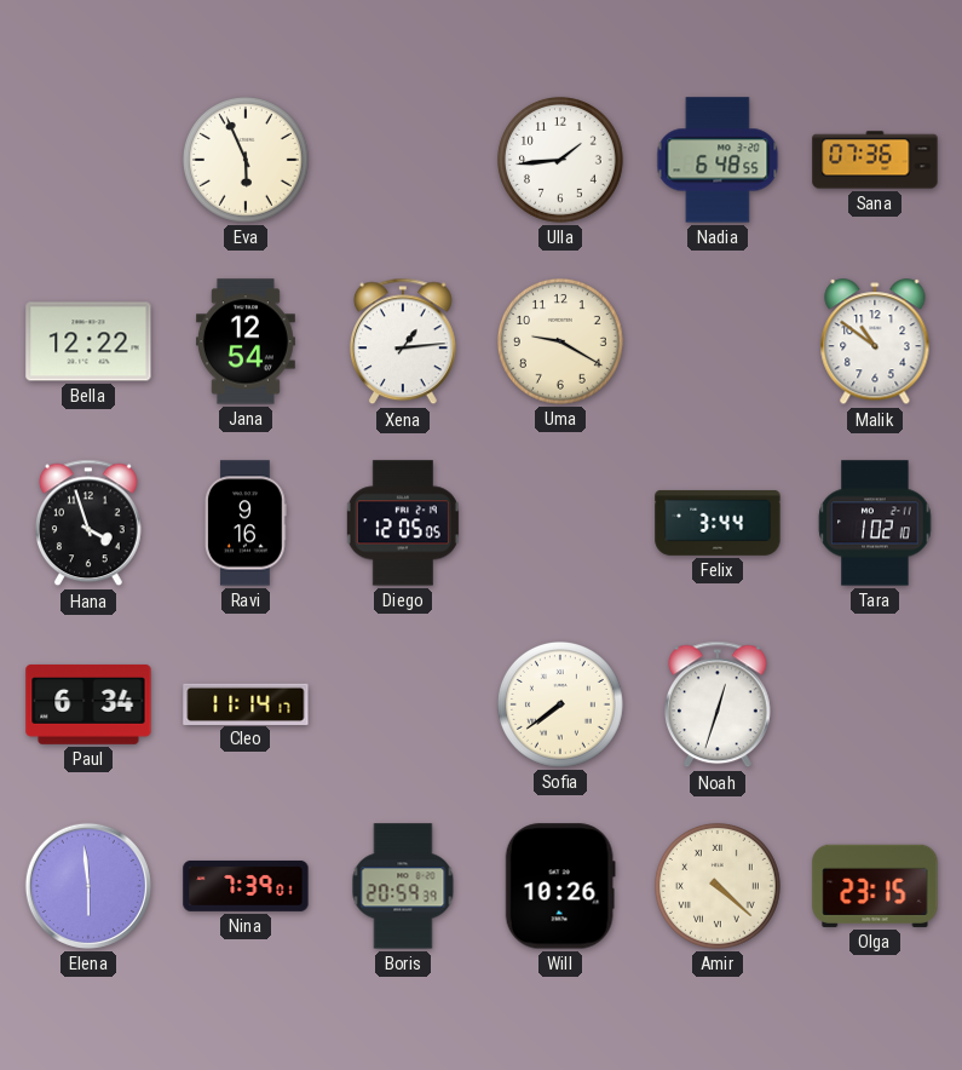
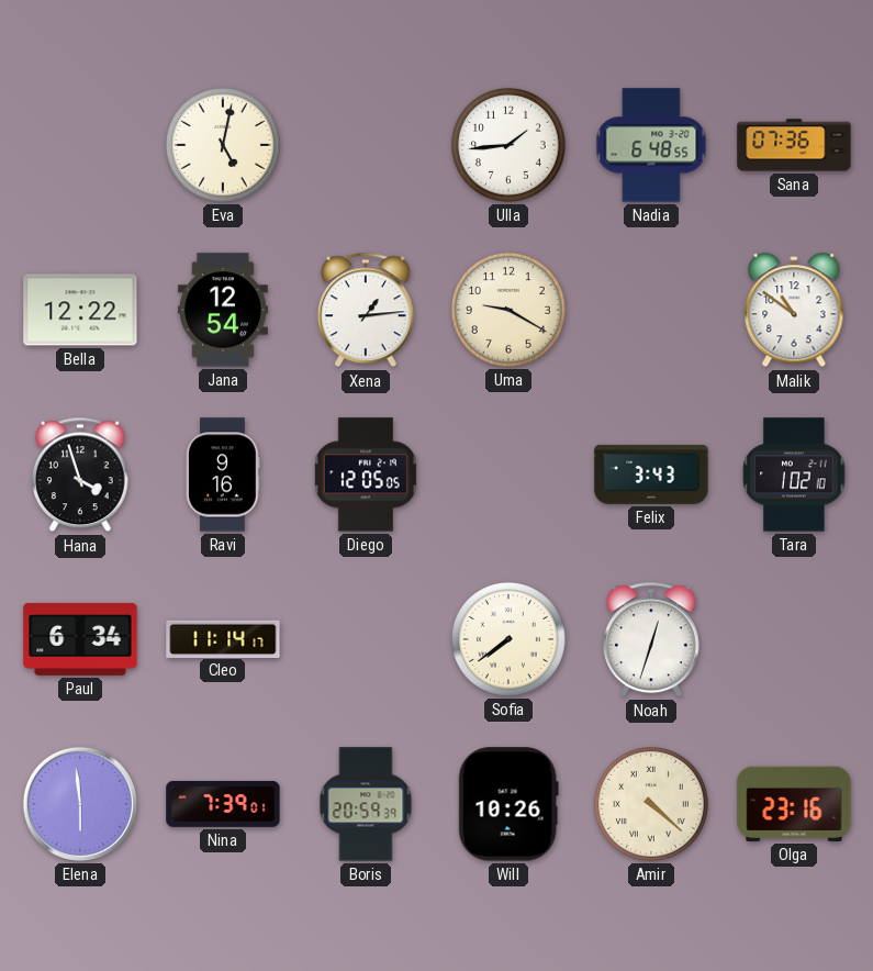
Eva: 5:56 -> 5:02 (223, 145)
Felix: 3:44 -> 3:43 (651, 475)
Olga: 23:15 -> 23:16 (794, 804)
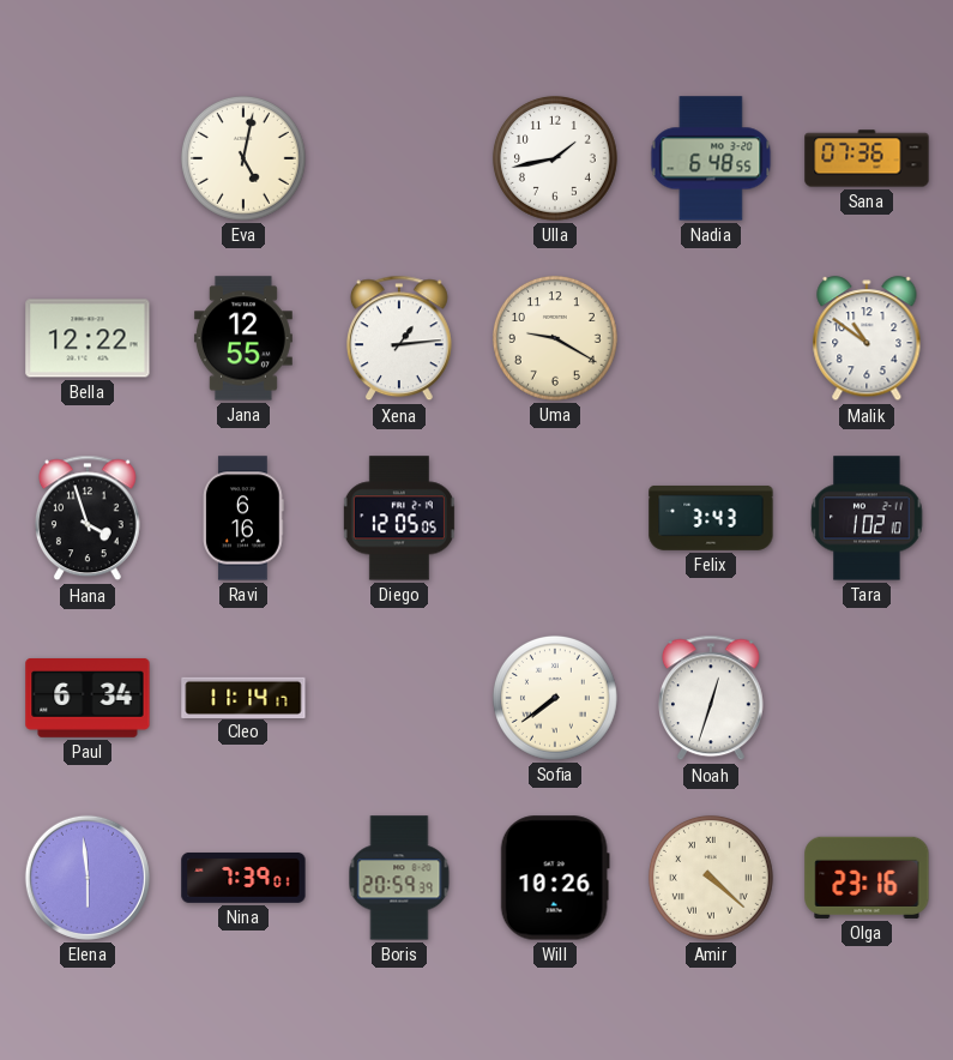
Ulla: 1:44 -> 1:43 (555, 158)
Jana: 12:54 -> 12:55 (243, 338)
Ravi: 9:16 -> 6:16 (243, 518)
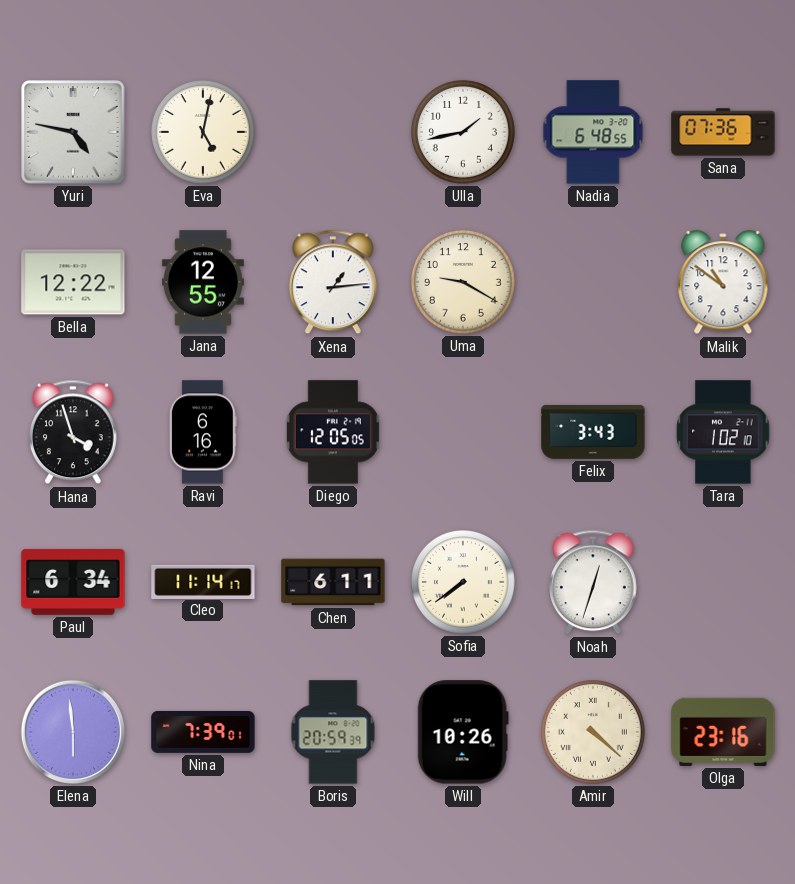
Yuri: none -> 4:47 (73, 132)
Chen: none -> 6:11 (333, 582)
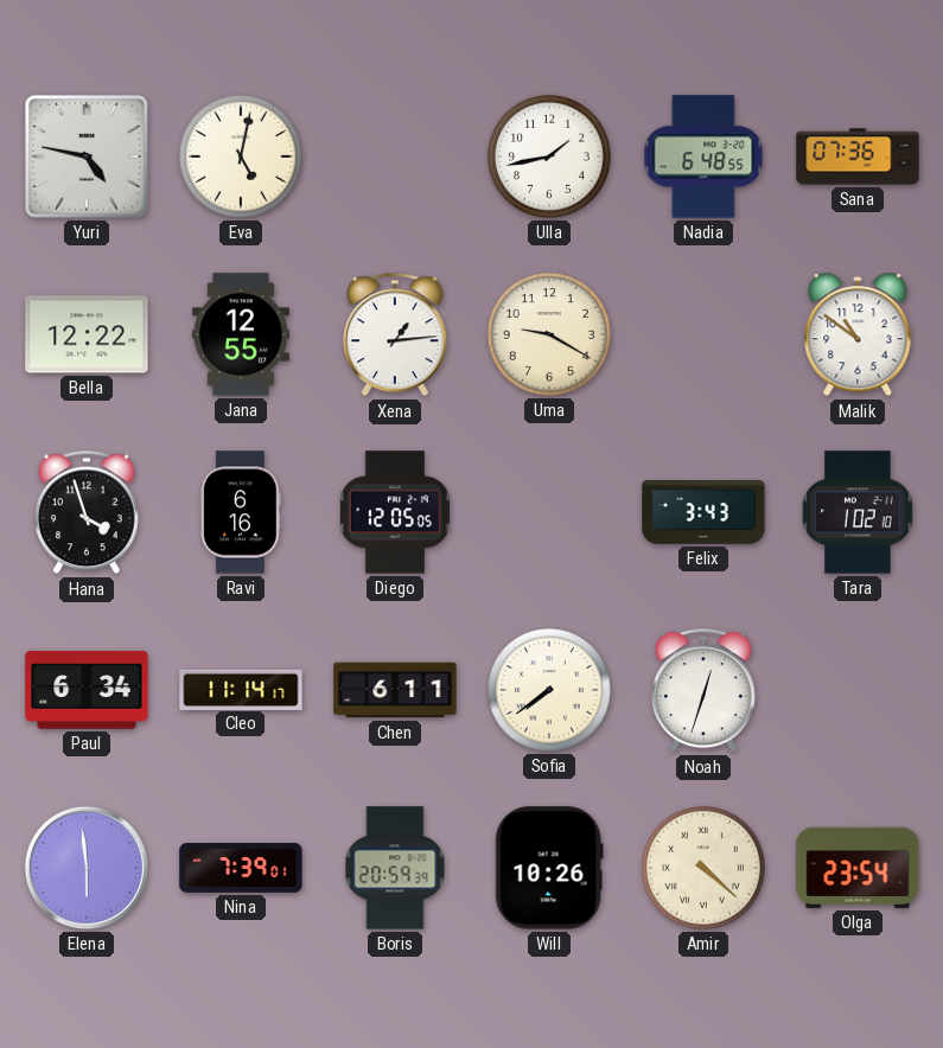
Olga: 23:16 -> 23:54 (858, 868)
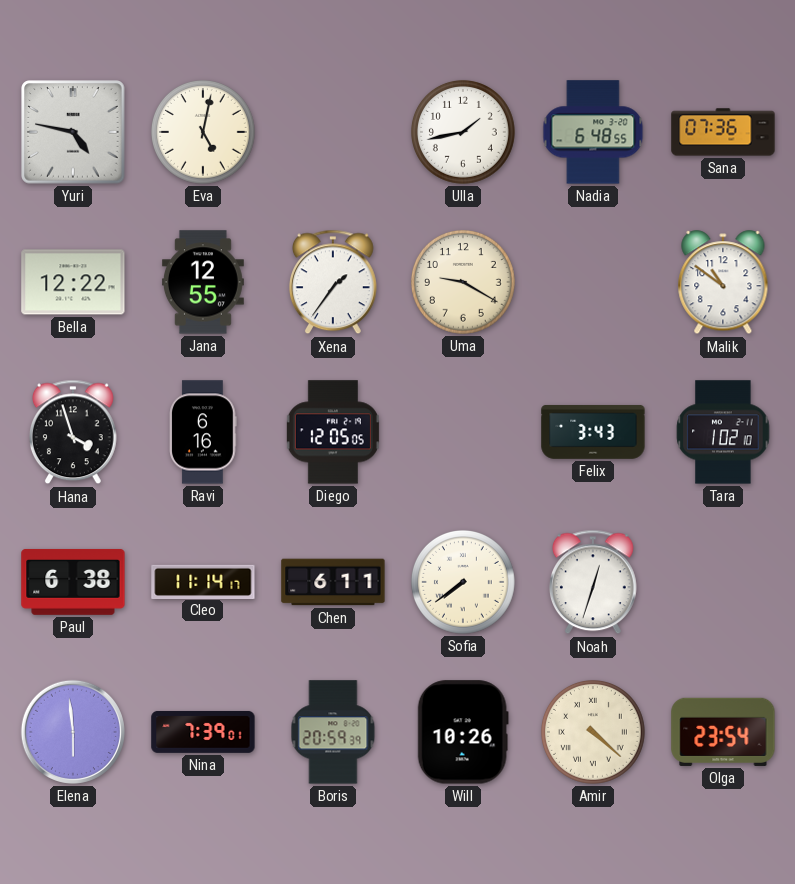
Xena: 1:14 -> 1:36 (333, 282)
Paul: 6:34 -> 6:38 (73, 582)
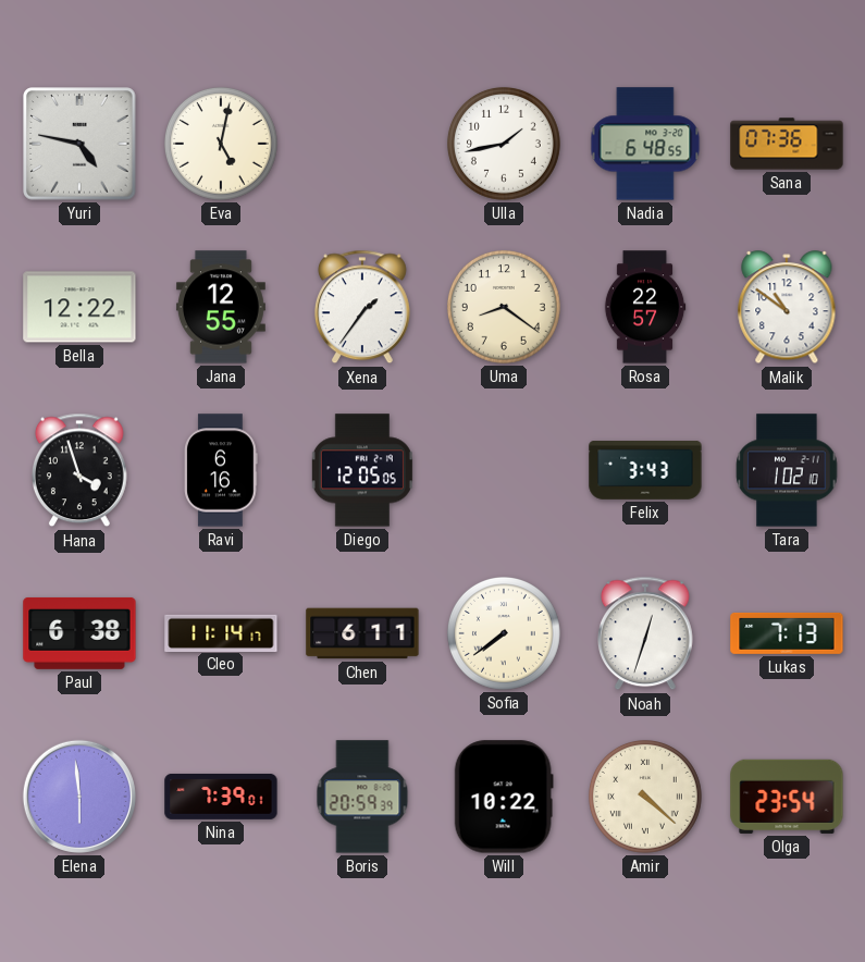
Uma: 9:20 -> 8:21 (504, 307)
Rosa: none -> 22:57 (645, 307)
Lukas: none -> 7:13 (787, 633)
Will: 10:26 -> 10:22 (504, 797)
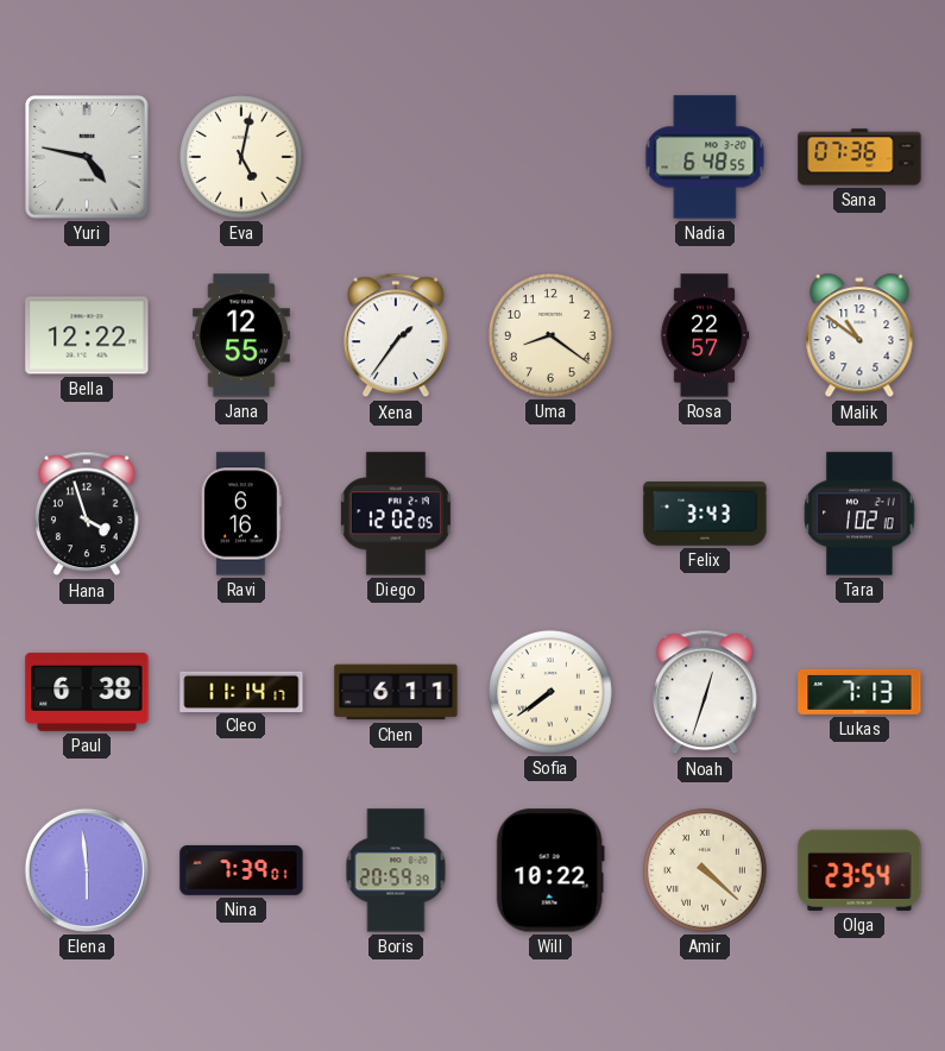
Ulla: 1:43 -> none (504, 144)
Diego: 12:05 -> 12:02 (396, 514)
